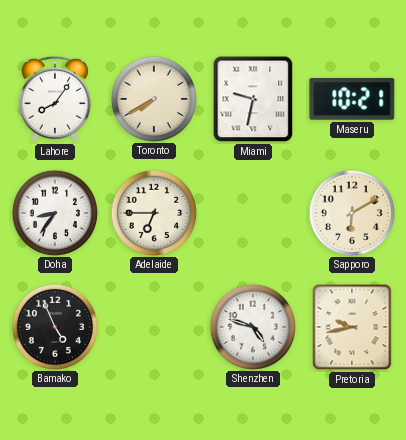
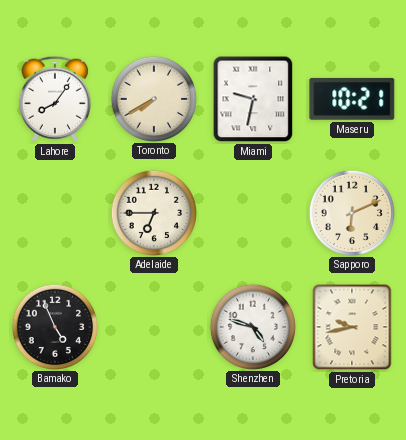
Doha: 8:36 -> none (54, 212)
Sapporo: 6:10 -> 6:11 (351, 212)
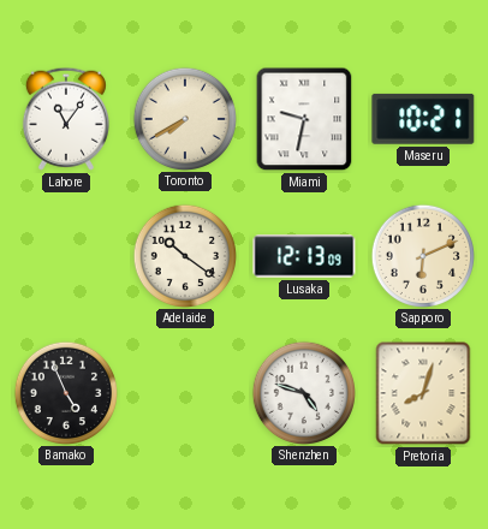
Lahore: 8:06 -> 11:06 (66, 119)
Adelaide: 6:45 -> 10:21 (184, 255)
Lusaka: none -> 12:13 (304, 256)
Pretoria: 9:43 -> 8:03 (423, 393)
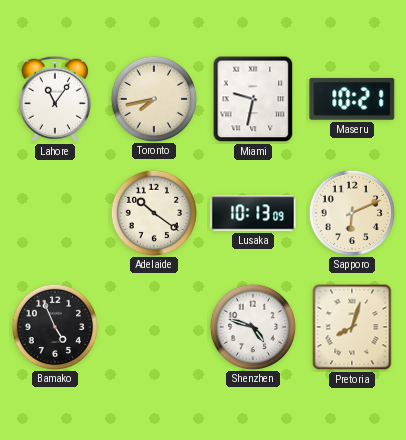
Toronto: 7:40 -> 7:43 (153, 98)
Lusaka: 12:13 -> 10:13 (253, 213)
